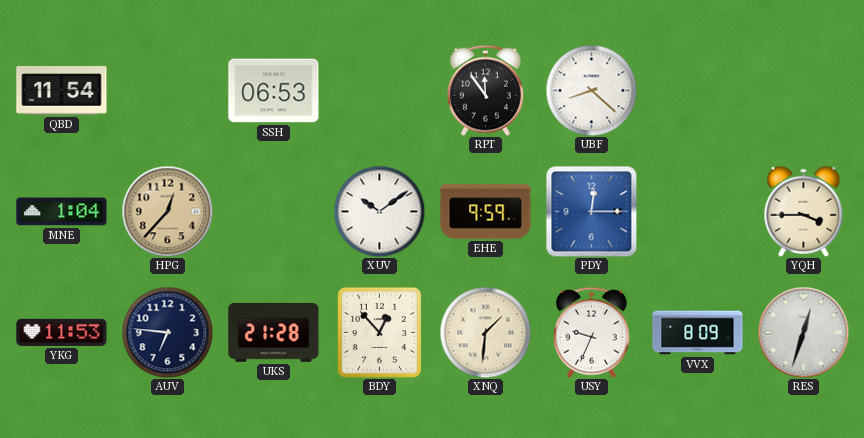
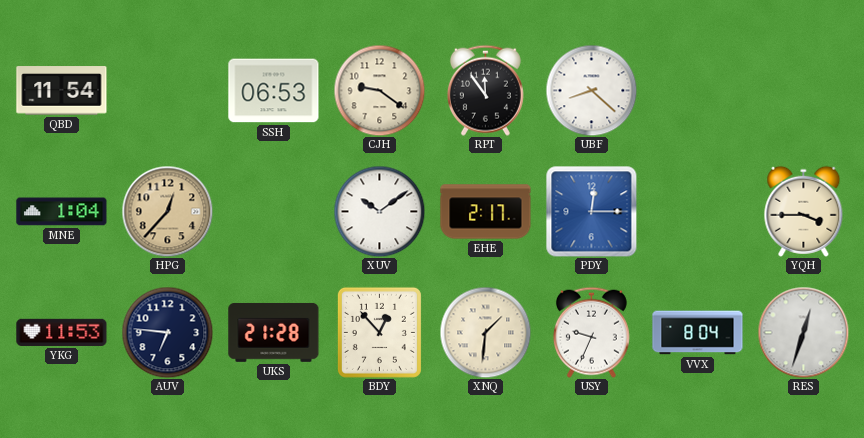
CJH: none -> 9:21 (379, 90)
EHE: 9:59 -> 2:17 (486, 212)
VVX: 8:09 -> 8:04 (698, 333)
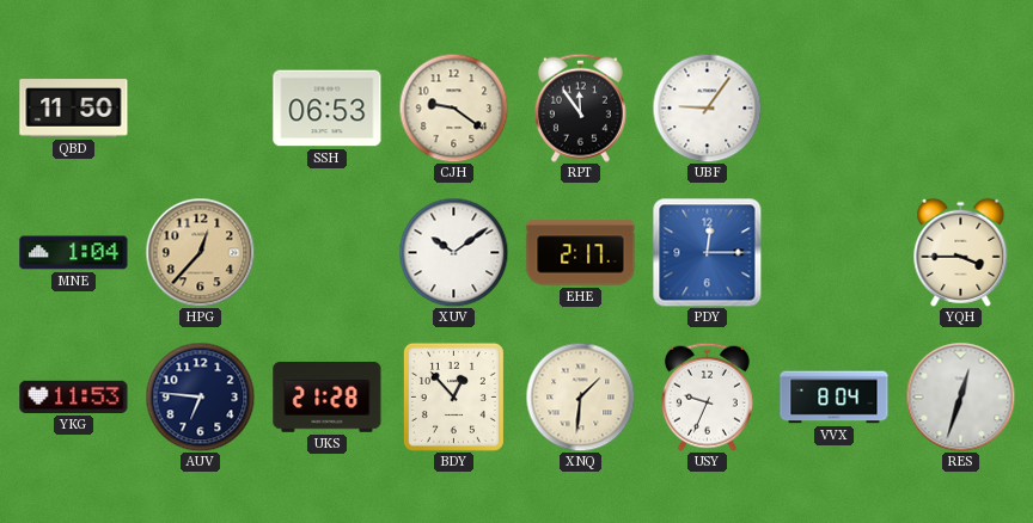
QBD: 11:54 -> 11:50 (74, 109)
UBF: 8:22 -> 9:06 (707, 107)
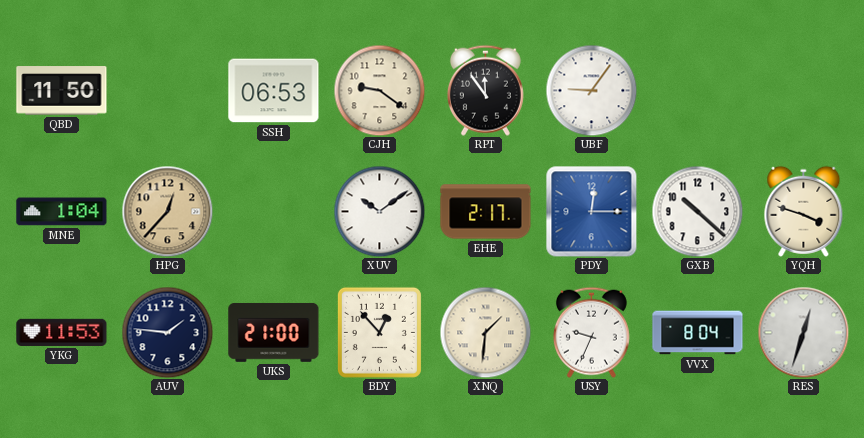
GXB: none -> 10:22 (697, 211)
YQH: 3:45 -> 3:48 (804, 211)
AUV: 6:46 -> 1:46 (167, 332)
UKS: 21:28 -> 21:00 (274, 332)
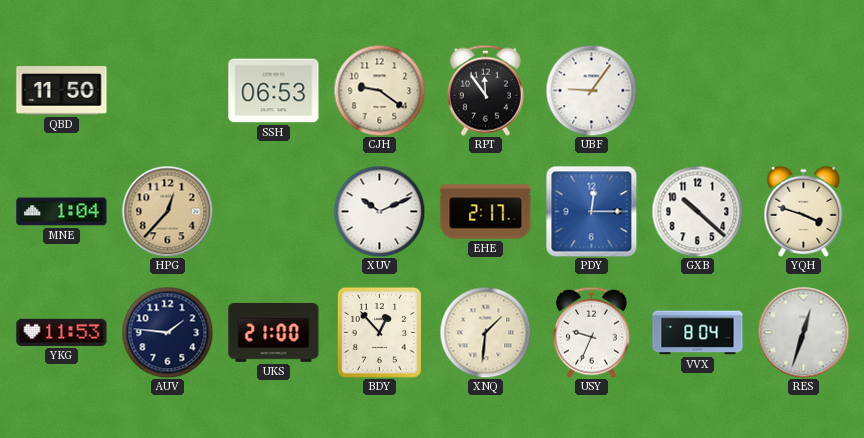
XUV: 10:09 -> 10:11 (379, 211)
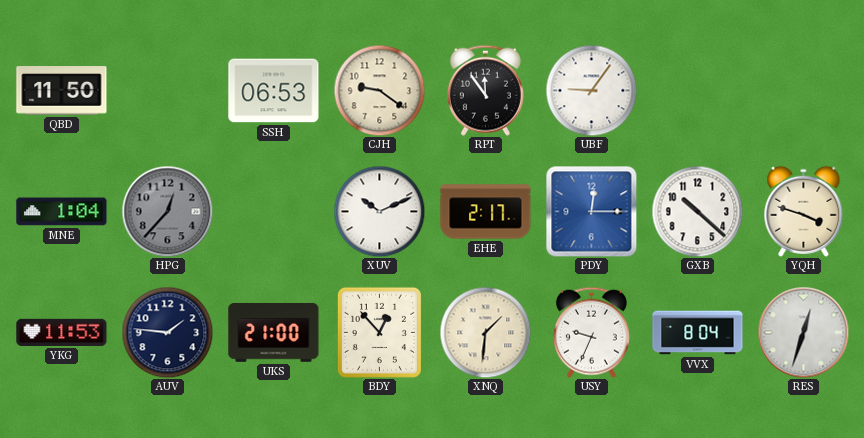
HPG dial: champagne -> grey (167, 211)
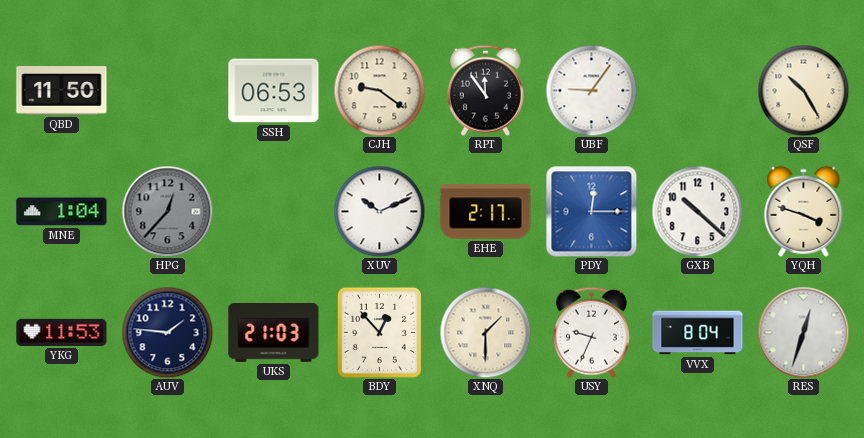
QSF: none -> 10:25 (803, 90)
UKS: 21:00 -> 21:03 (274, 332)
XNQ: 1:31 -> 1:30 (485, 332)
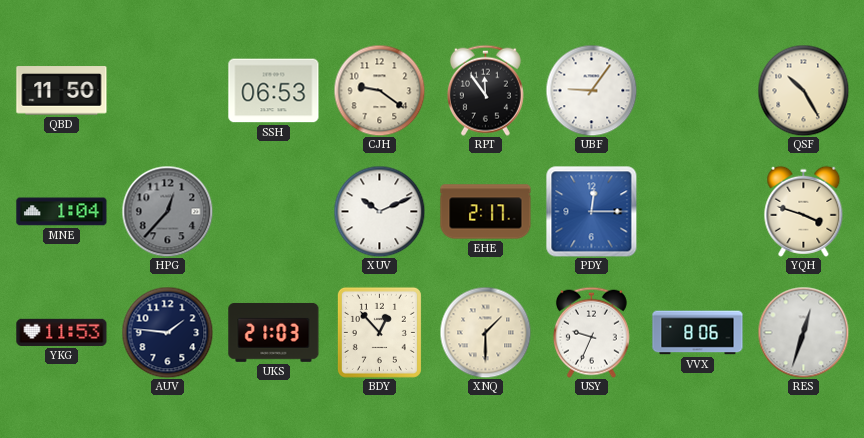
GXB: 10:22 -> none (697, 211)
VVX: 8:04 -> 8:06 (698, 333)
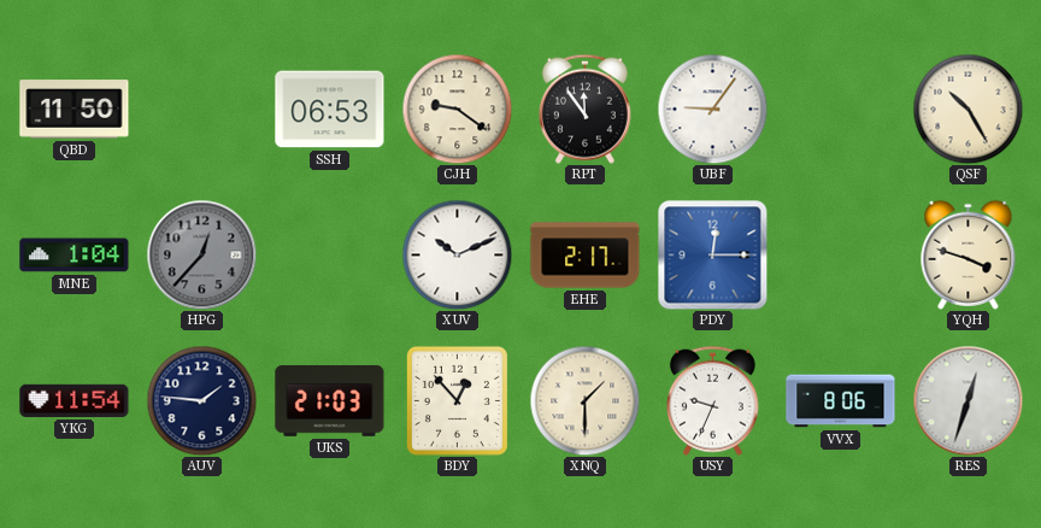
YKG: 11:53 -> 11:54 (75, 400)
